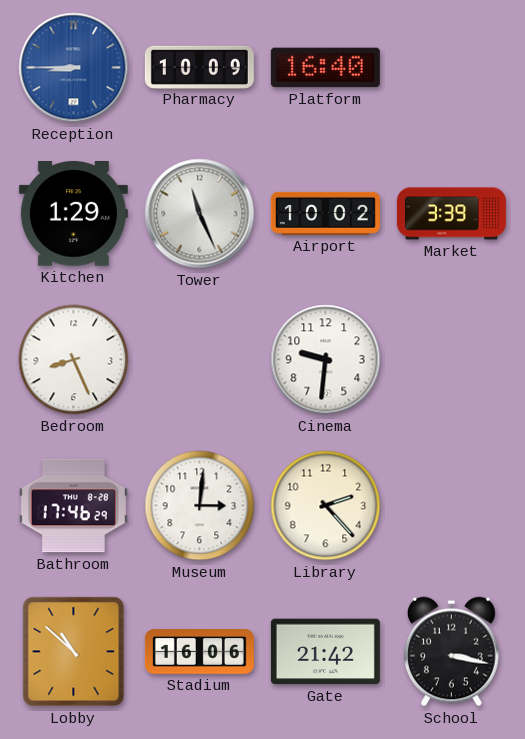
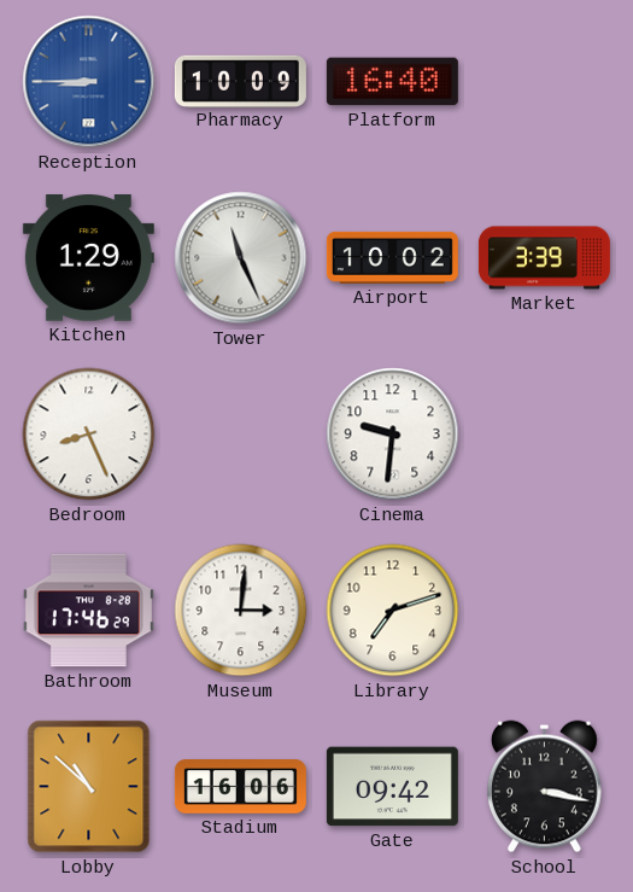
Library: 2:23 -> 7:12 (393, 611)
Gate: 21:42 -> 09:42 (392, 787)
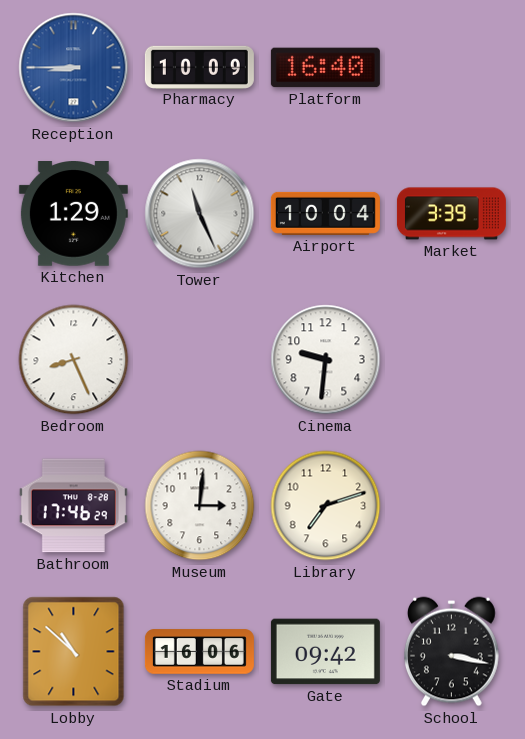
Airport: 10:02 -> 10:04 (325, 213)
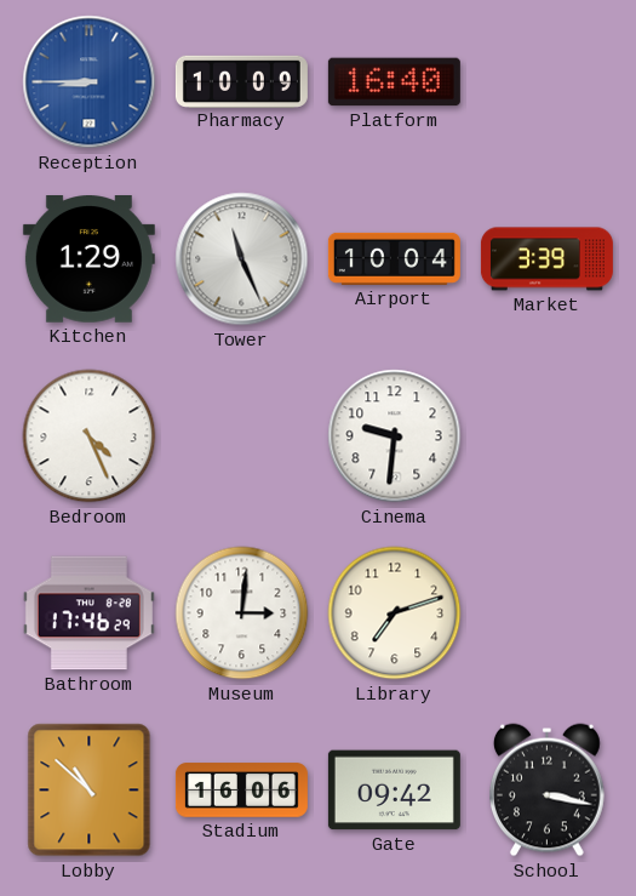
Bedroom: 8:26 -> 4:26 (90, 436)
